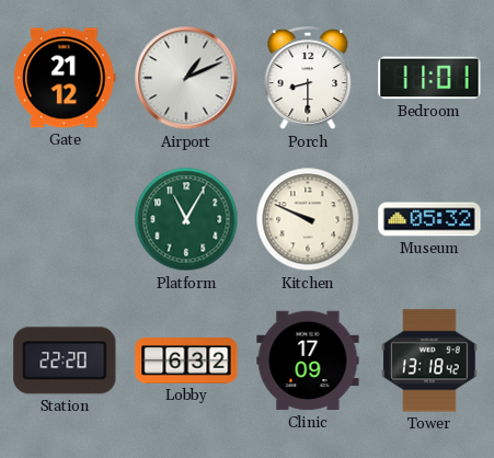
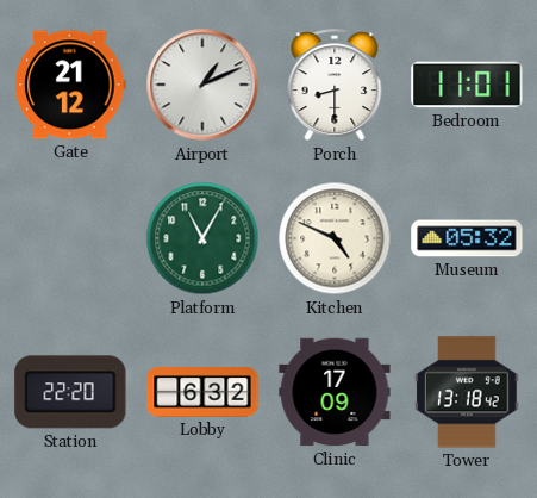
Kitchen: 9:49 -> 4:49 (335, 238)
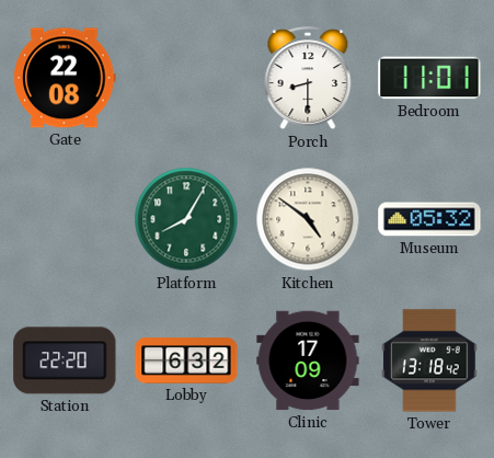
Gate: 21:12 -> 22:08 (65, 78)
Airport: 1:11 -> none (202, 85)
Platform: 11:05 -> 8:05 (186, 219)
Kitchen: 4:49 -> 4:51 (308, 219)
